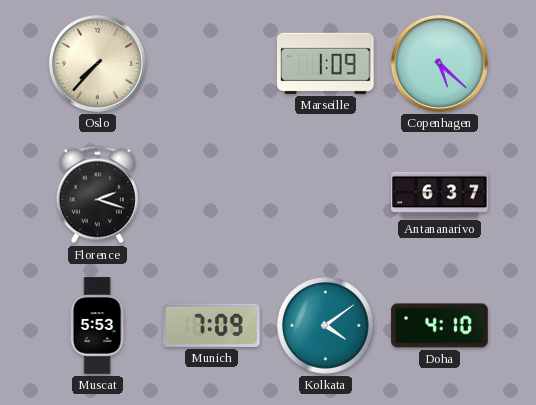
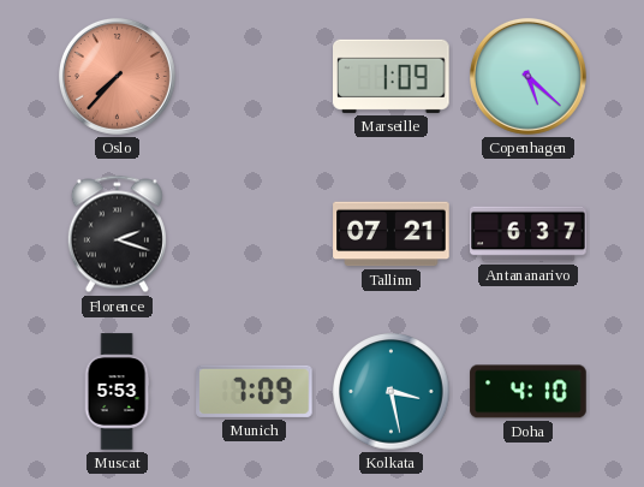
Oslo dial: cream -> salmon (117, 76)
Tallinn: none -> 07:21 (392, 234)
Kolkata: 4:09 -> 3:28 (392, 392)
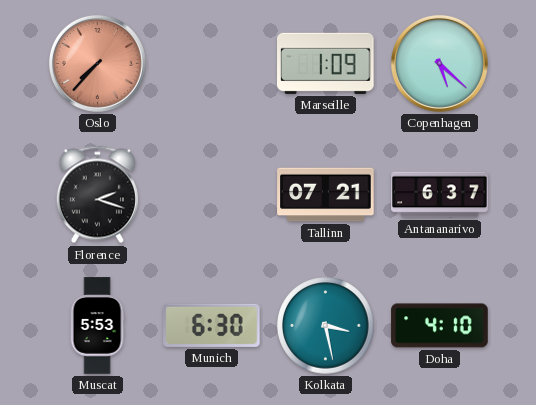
Munich: 7:09 -> 6:30 (212, 325)
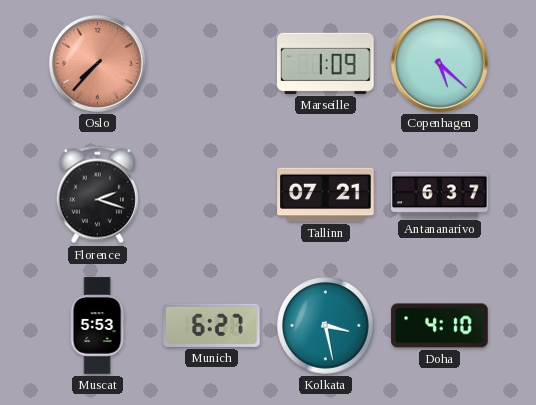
Munich: 6:30 -> 6:27 (212, 325)
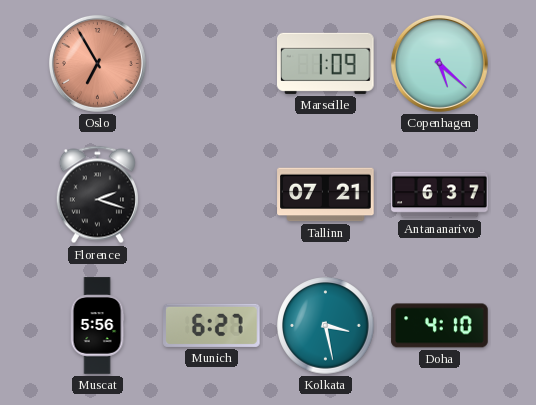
Oslo: 7:37 -> 6:55 (97, 63)
Muscat: 5:53 -> 5:56 (97, 326)
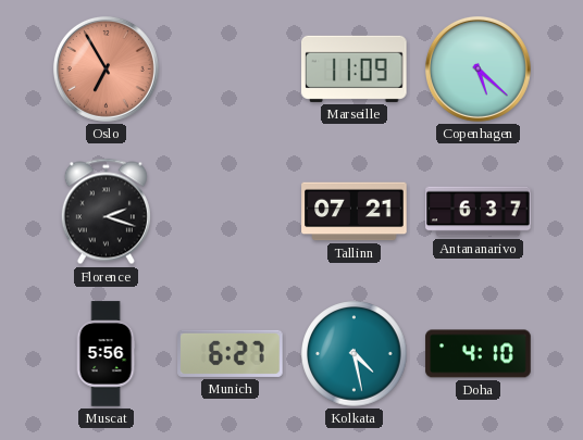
Marseille: 1:09 -> 11:09 (355, 68)
Kolkata: 3:28 -> 4:28 (355, 354)
